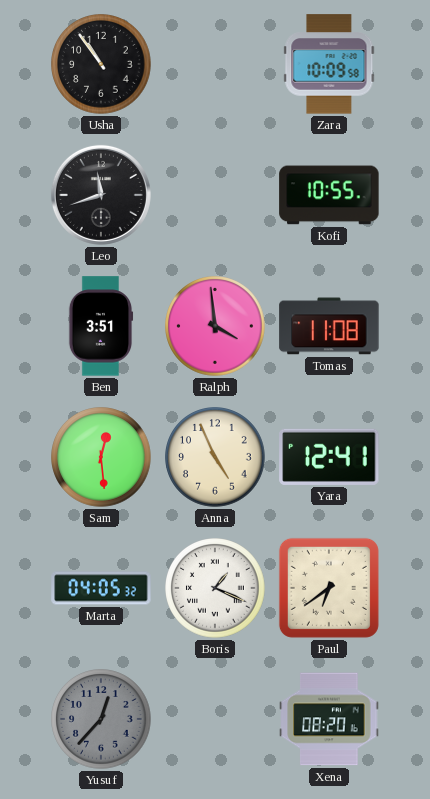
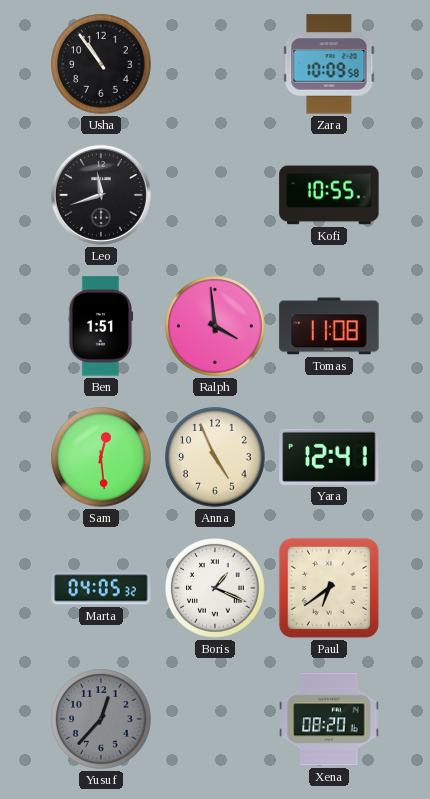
Ben: 3:51 -> 1:51 (101, 326)
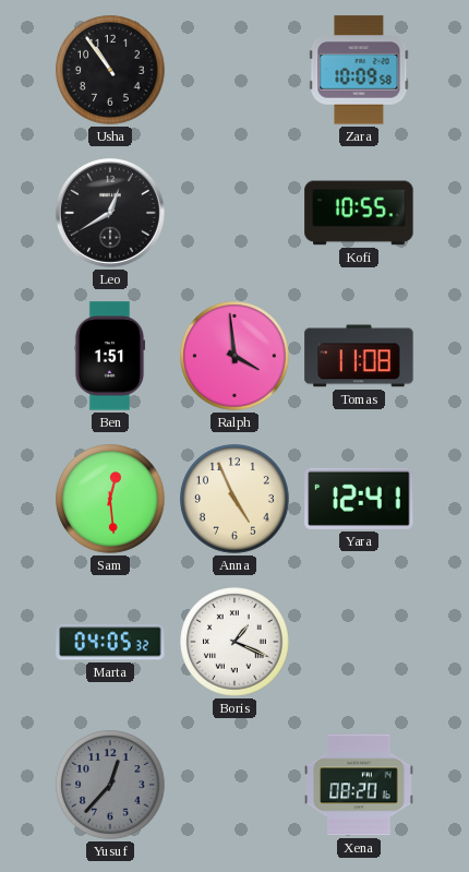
Leo: 11:42 -> 12:40 (110, 213)
Paul: 6:39 -> none (329, 588)
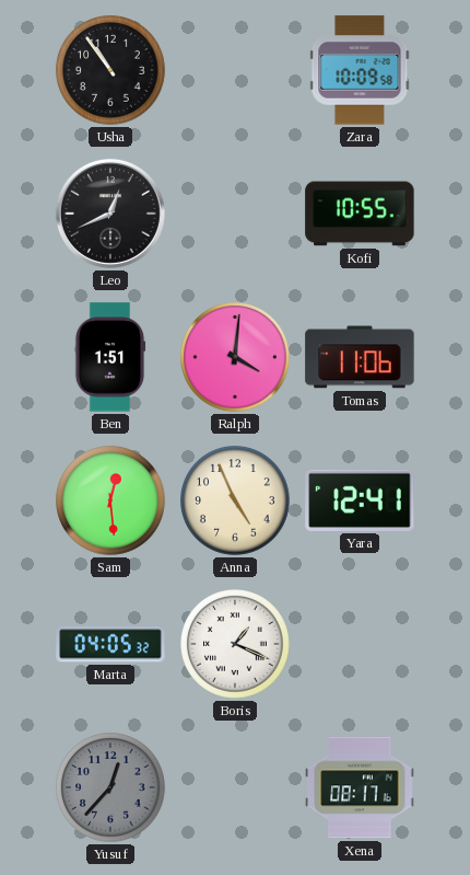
Leo: 12:40 -> 12:41 (110, 214)
Ralph: 3:59 -> 4:01 (235, 357)
Tomas: 11:08 -> 11:06 (360, 357)
Xena: 08:20 -> 08:17 (360, 787)
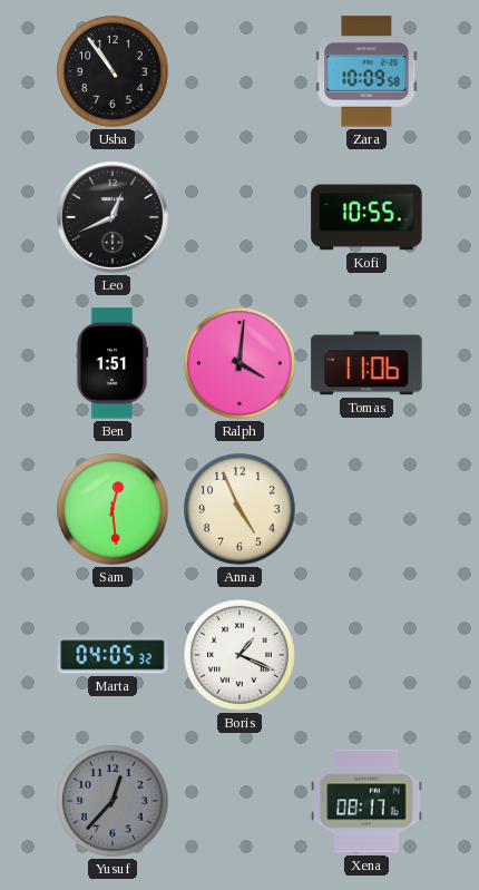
Yara: 12:41 -> none (360, 500)
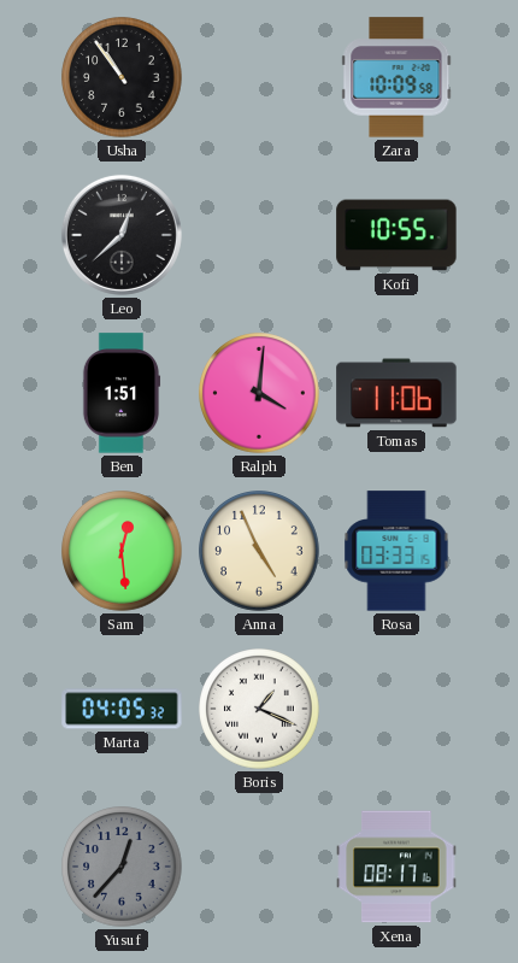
Leo: 12:41 -> 12:38 (122, 235)
Rosa: none -> 03:33 (396, 551)
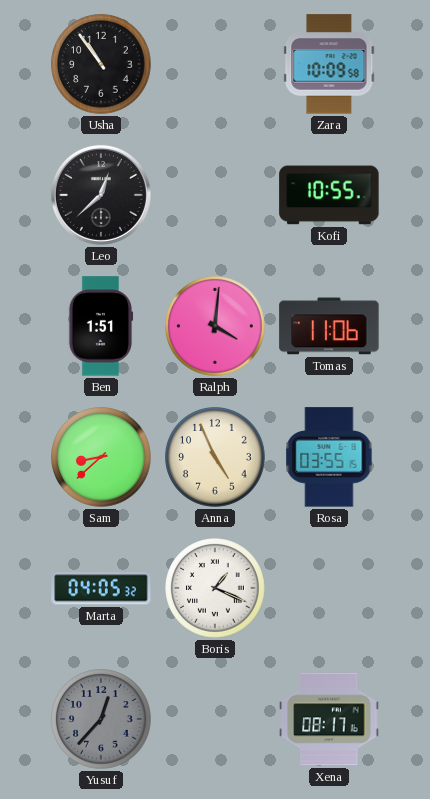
Sam: 12:29 -> 8:38 (101, 457)
Rosa: 03:33 -> 03:55 (329, 457)
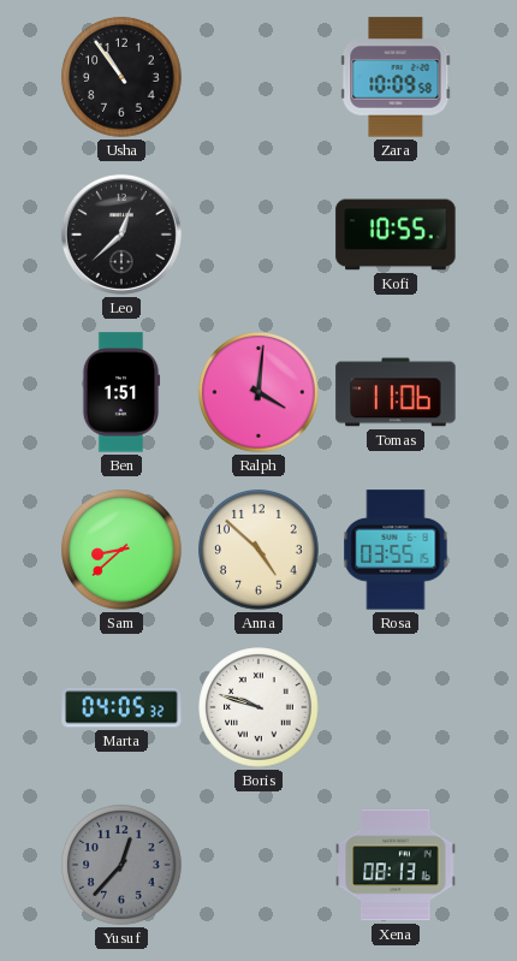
Anna: 4:56 -> 4:52 (258, 550)
Boris: 1:19 -> 9:48 (258, 707)
Xena: 08:17 -> 08:13 (396, 865)
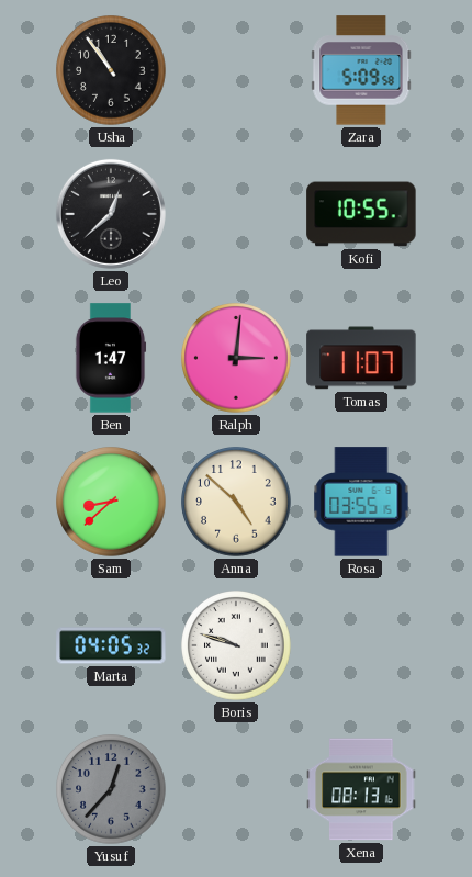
Zara: 10:09 -> 5:09 (361, 70)
Ben: 1:51 -> 1:47 (111, 358)
Ralph: 4:01 -> 3:01 (236, 358)
Tomas: 11:06 -> 11:07 (361, 358)
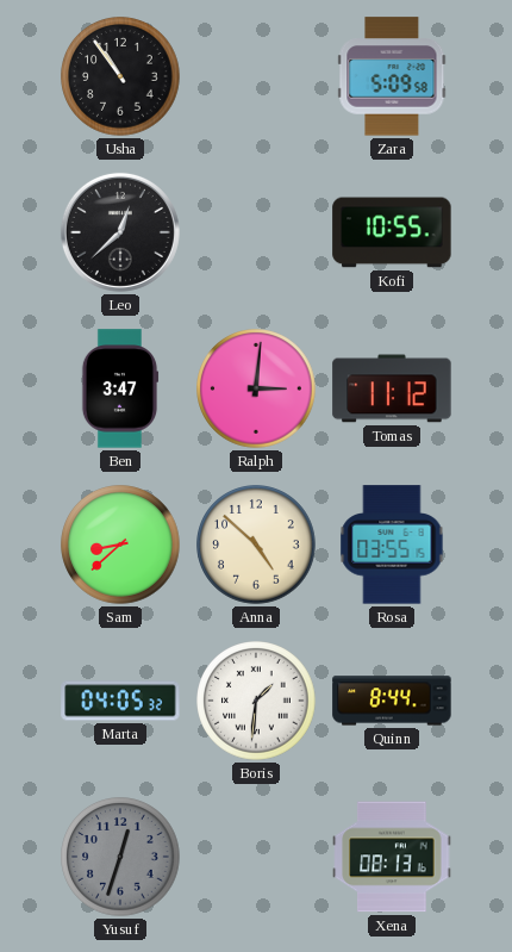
Ben: 1:47 -> 3:47 (120, 388)
Tomas: 11:07 -> 11:12 (392, 388)
Boris: 9:48 -> 1:31 (256, 701)
Quinn: none -> 8:44 (392, 701)
Yusuf: 12:37 -> 12:33 (120, 857)
